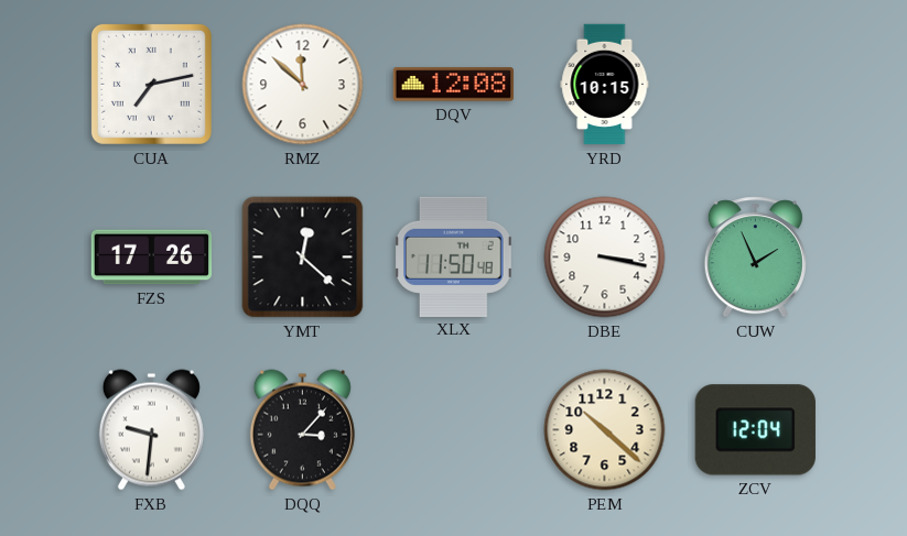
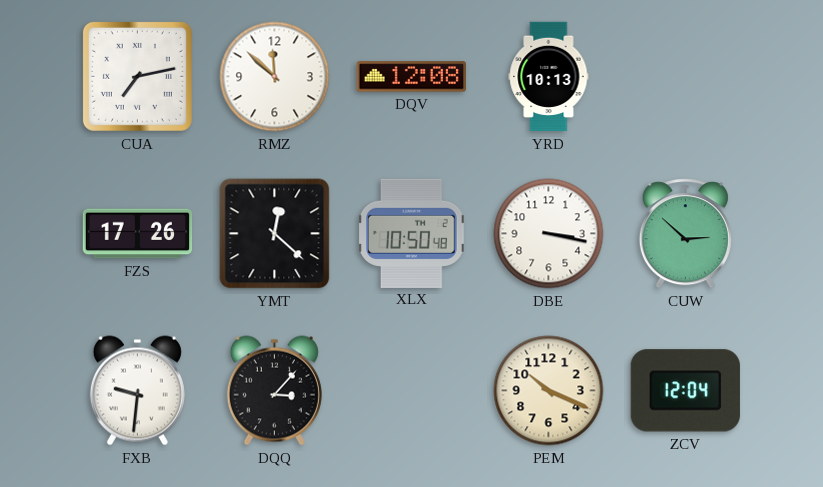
YRD: 10:15 -> 10:13 (549, 77)
XLX: 11:50 -> 10:50 (412, 233)
CUW: 1:56 -> 2:52 (685, 234)
PEM: 10:22 -> 10:19 (549, 391)
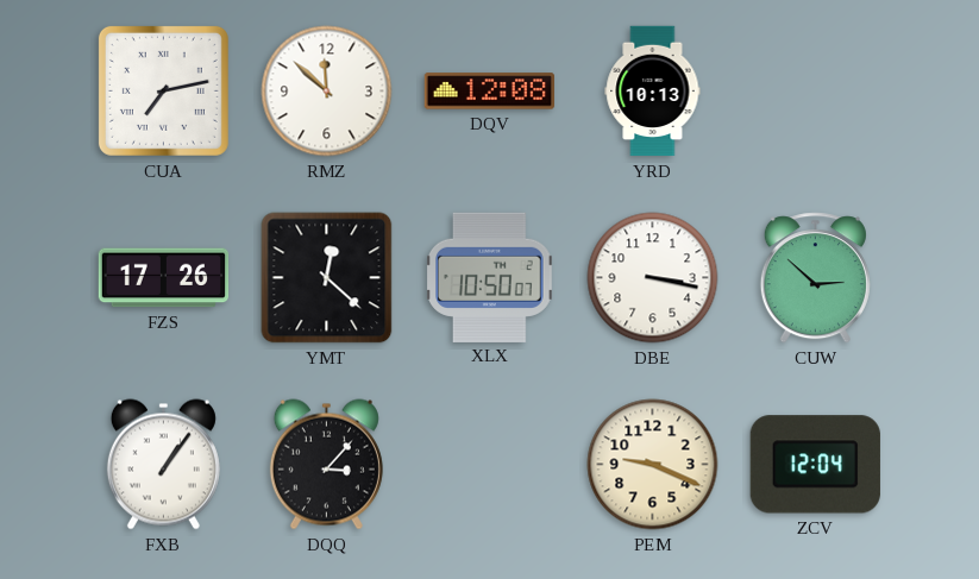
XLX: 10:50:48 -> 10:50:07 (490, 277)
FXB: 9:31 -> 1:06 (163, 465)
PEM: 10:19 -> 9:19 (653, 465)
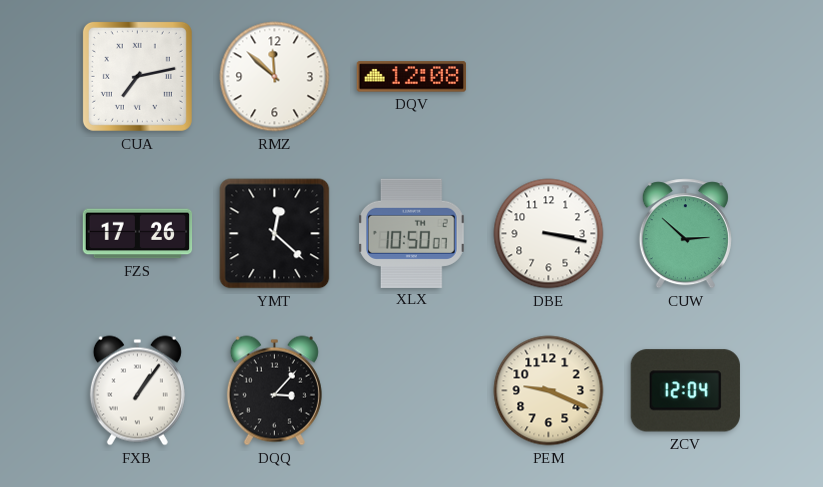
YRD: 10:13 -> none (653, 92)
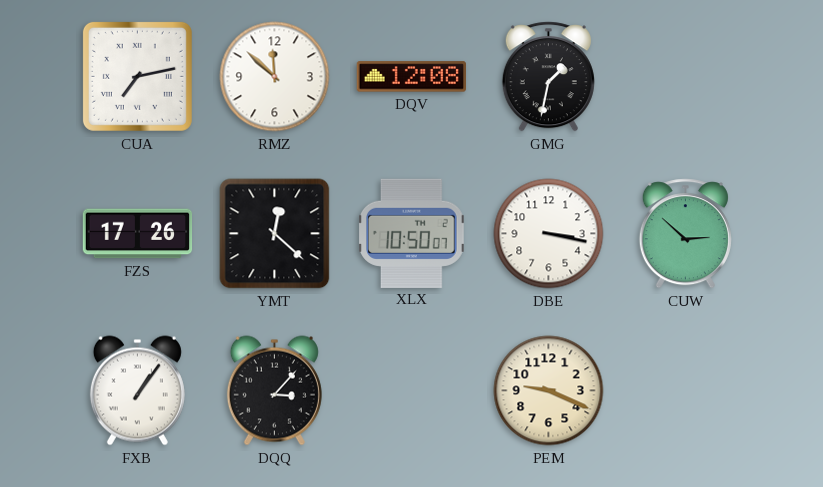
GMG: none -> 1:32 (548, 77)
ZCV: 12:04 -> none (685, 391)
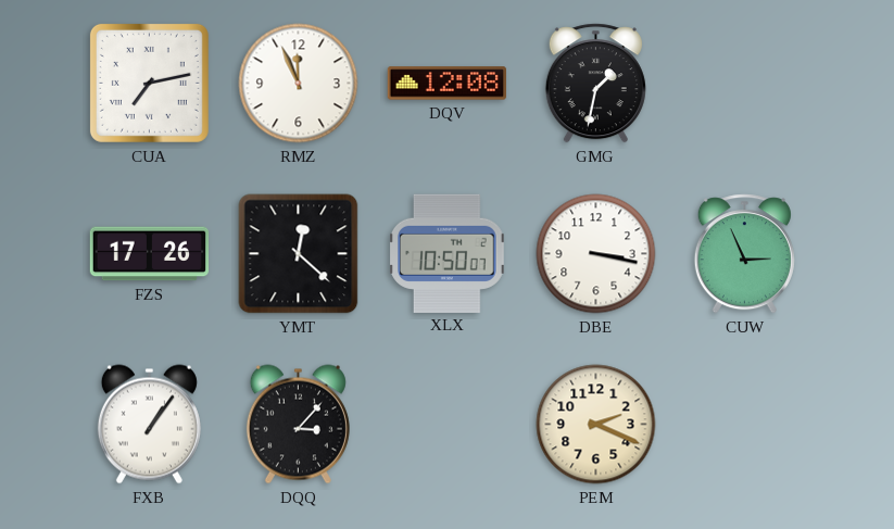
RMZ: 11:52 -> 11:56 (299, 84)
CUW: 2:52 -> 2:56 (744, 254)
PEM: 9:19 -> 2:19 (596, 425)
